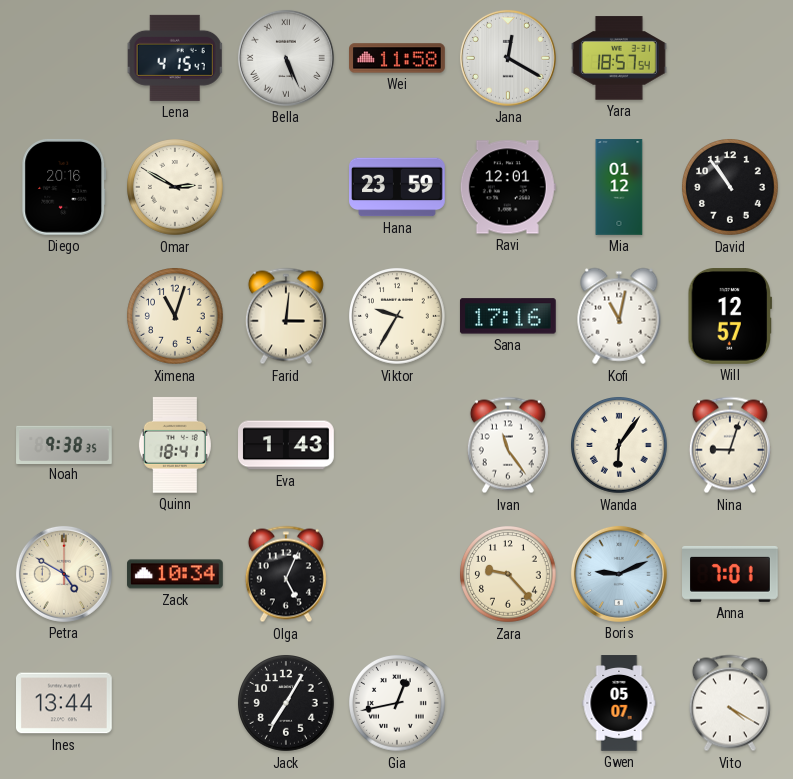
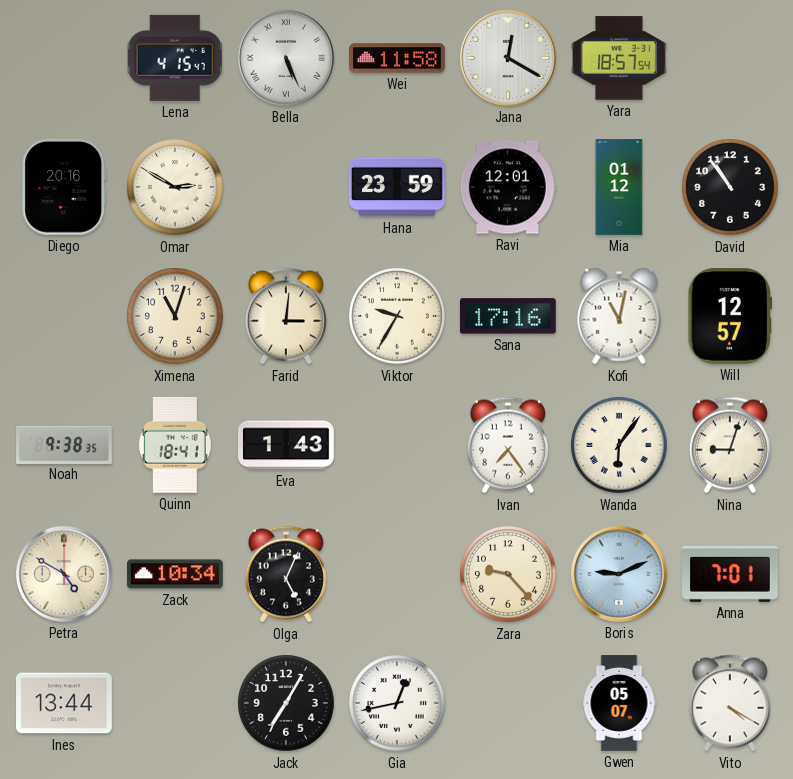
Ivan: 11:24 -> 7:24 (508, 445)
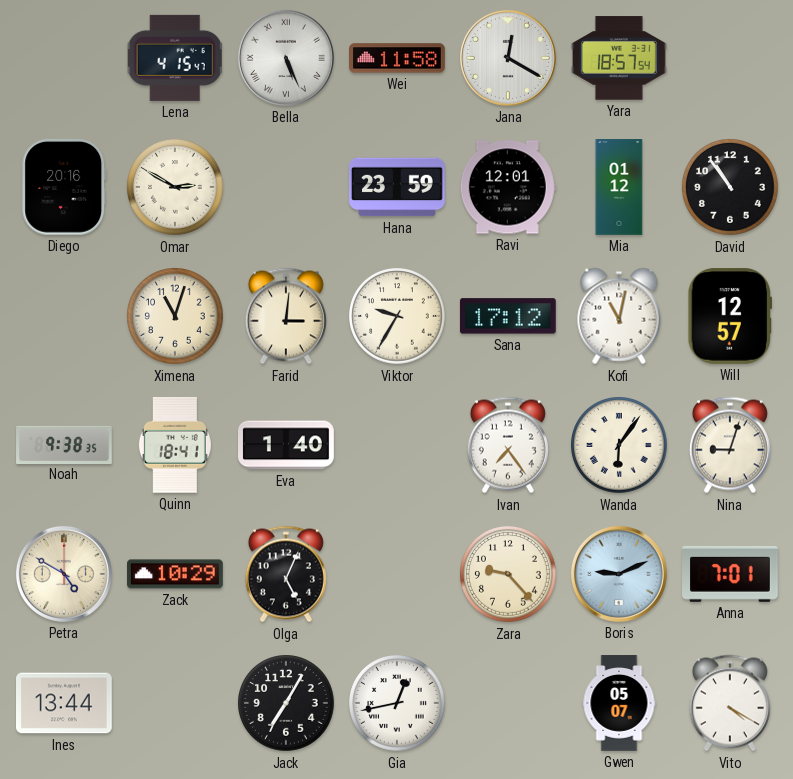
Sana: 17:16 -> 17:12 (508, 316)
Eva: 1:43 -> 1:40 (287, 445)
Zack: 10:34 -> 10:29 (176, 574)
